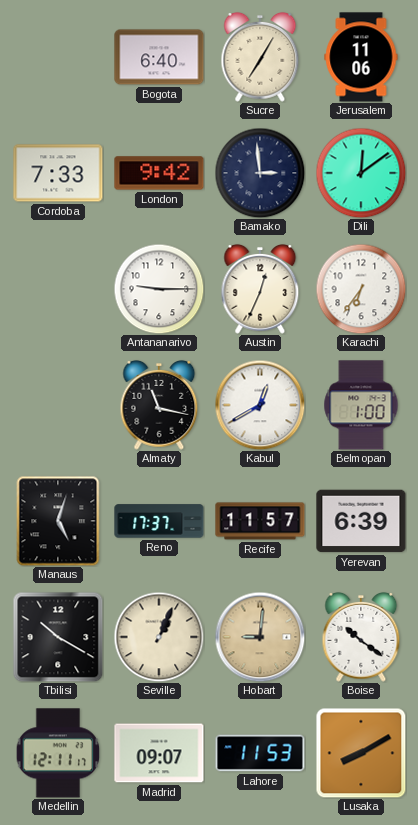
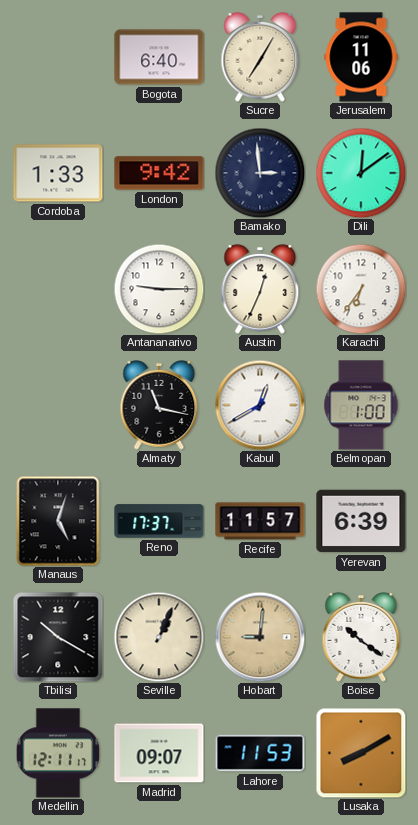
Cordoba: 7:33 -> 1:33 (58, 173)
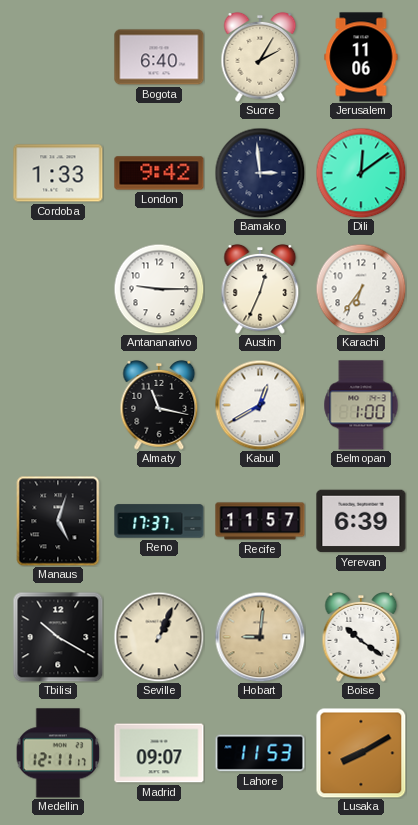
Sucre: 7:05 -> 2:05 (260, 57)
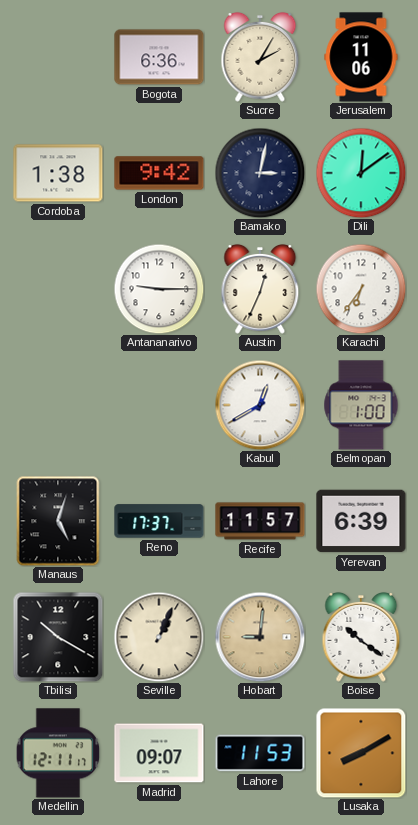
Bogota: 6:40 -> 6:36 (159, 57)
Cordoba: 1:33 -> 1:38 (58, 173)
Bamako: 2:59 -> 3:02 (260, 173)
Almaty: 11:17 -> none (159, 405)
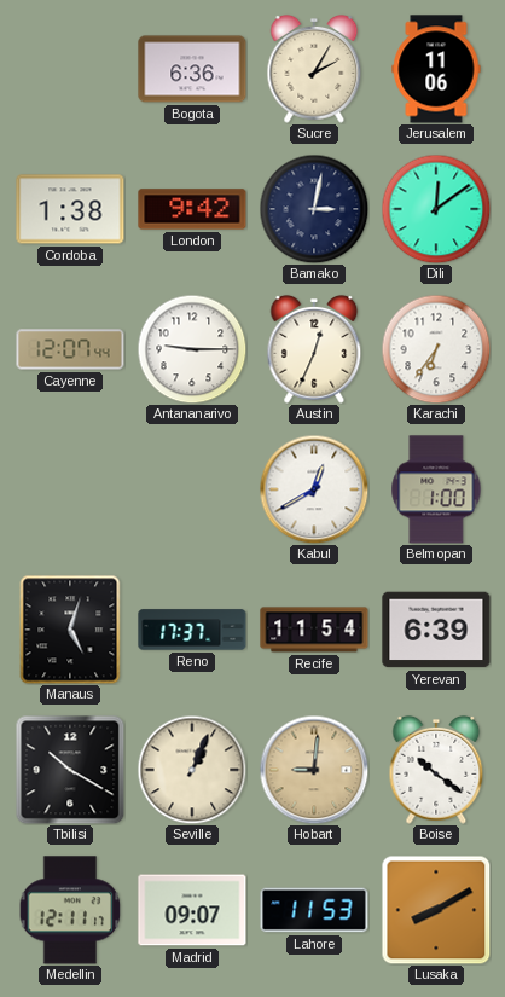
Cayenne: none -> 12:07 (70, 349)
Recife: 11:57 -> 11:54 (314, 630)
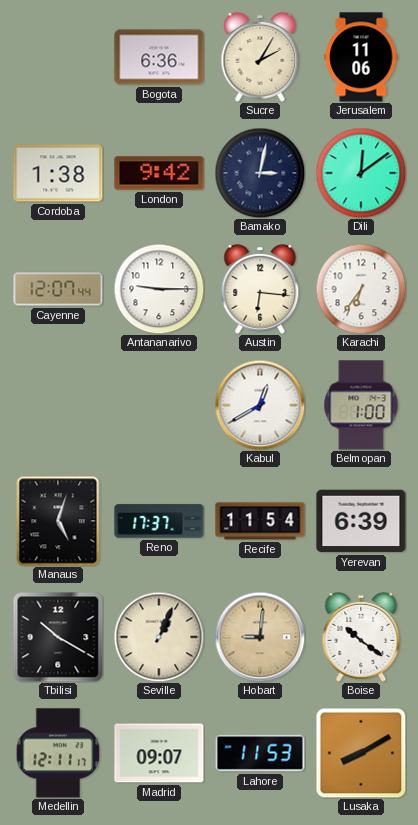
Austin: 12:34 -> 6:16 (260, 289)
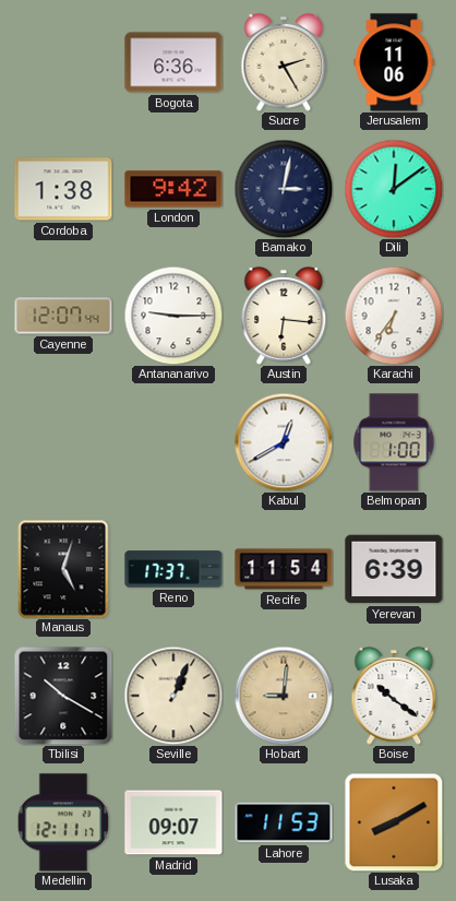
Sucre: 2:05 -> 2:25 (284, 62)
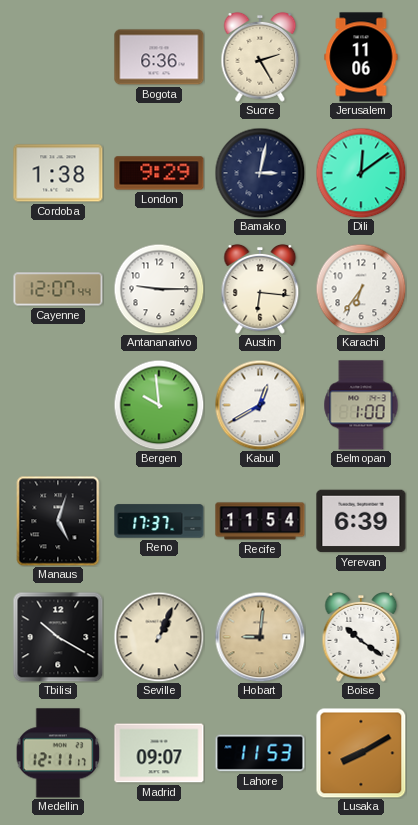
London: 9:42 -> 9:29 (159, 173)
Bergen: none -> 9:59 (159, 405)
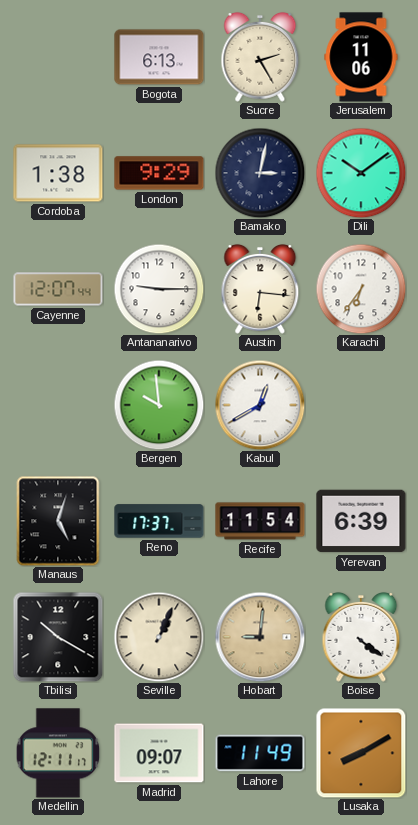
Bogota: 6:36 -> 6:13 (159, 57)
Dili: 12:09 -> 10:09 (361, 173)
Belmopan: 1:00 -> none (361, 405)
Boise: 10:21 -> 4:21 (361, 637)
Lahore: 11:53 -> 11:49 (260, 753)
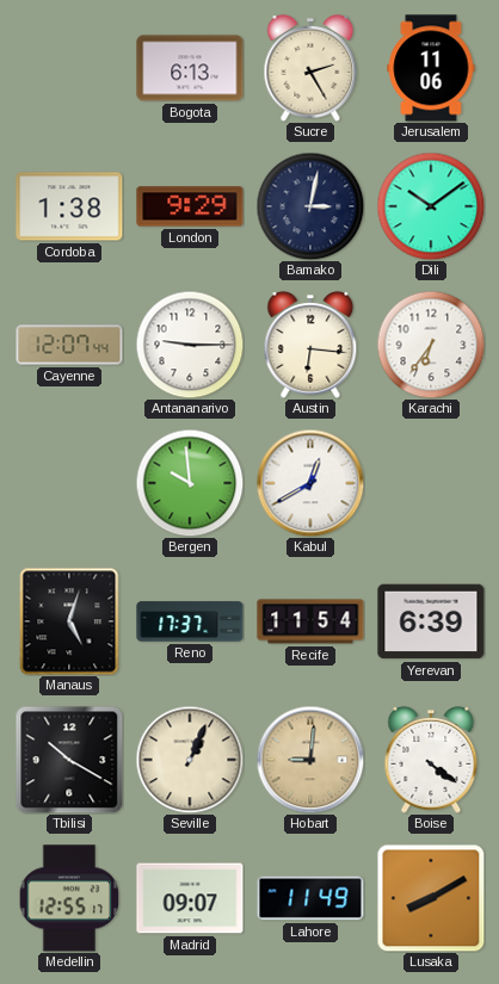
Medellin: 12:11 -> 12:55 (69, 898)
